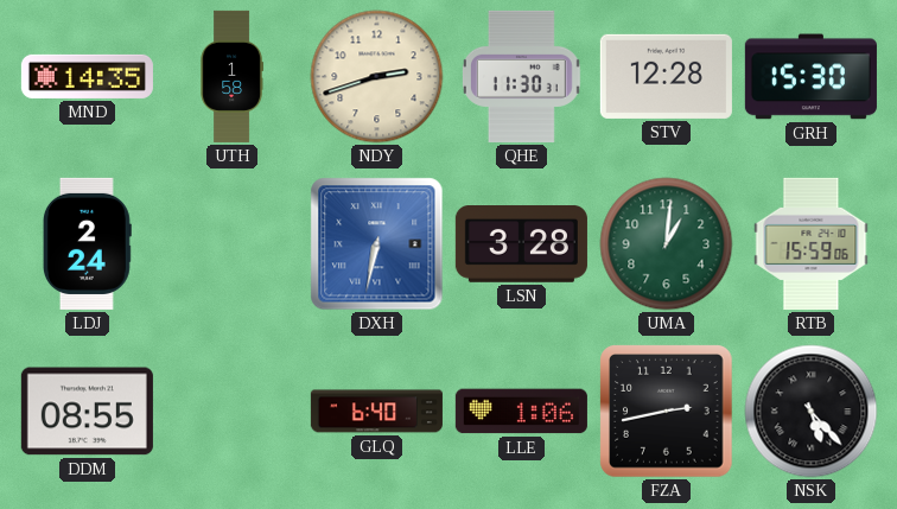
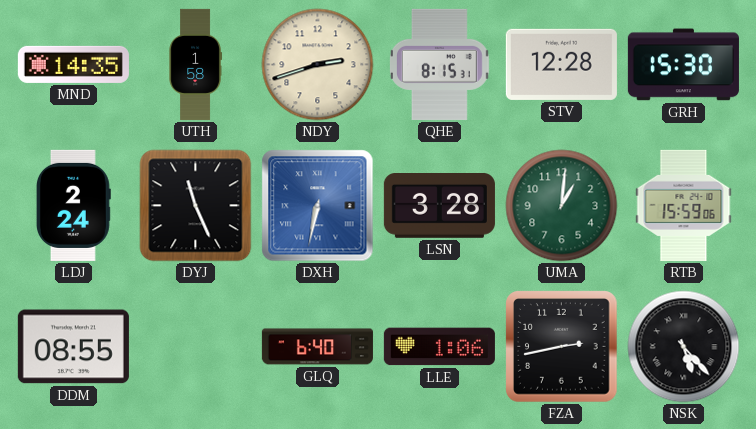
QHE: 11:30 -> 8:15 (439, 64)
DYJ: none -> 11:26 (196, 206)
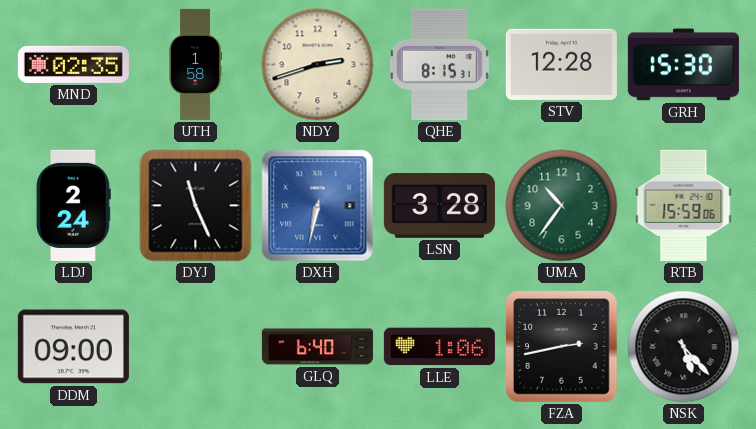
MND: 14:35 -> 02:35 (73, 64)
UMA: 1:01 -> 10:36 (562, 206)
DDM: 08:55 -> 09:00 (73, 347)
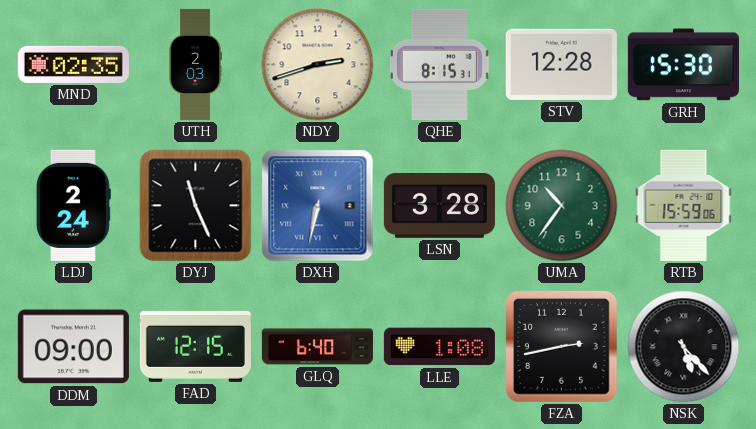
UTH: 1:58 -> 2:03 (195, 64)
FAD: none -> 12:15 (195, 346)
LLE: 1:06 -> 1:08 (439, 347)
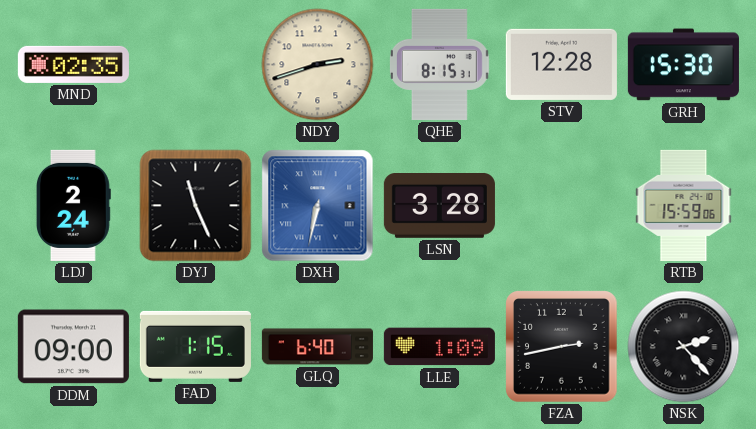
UTH: 2:03 -> none (195, 64)
UMA: 10:36 -> none (562, 206)
FAD: 12:15 -> 1:15 (195, 346)
LLE: 1:08 -> 1:09 (439, 347)
NSK: 5:23 -> 2:23 (684, 347)
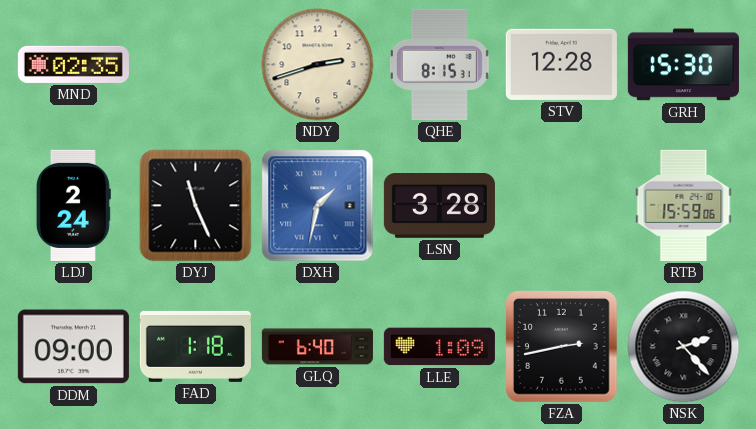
DXH: 6:32 -> 1:32 (318, 206)
FAD: 1:15 -> 1:18 (195, 346)
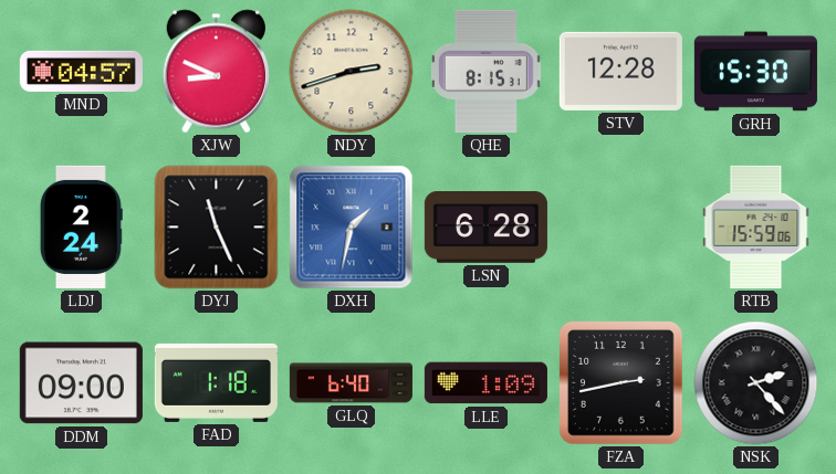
MND: 02:35 -> 04:57 (81, 71)
XJW: none -> 8:49 (216, 72)
LSN: 3:28 -> 6:28 (485, 228)
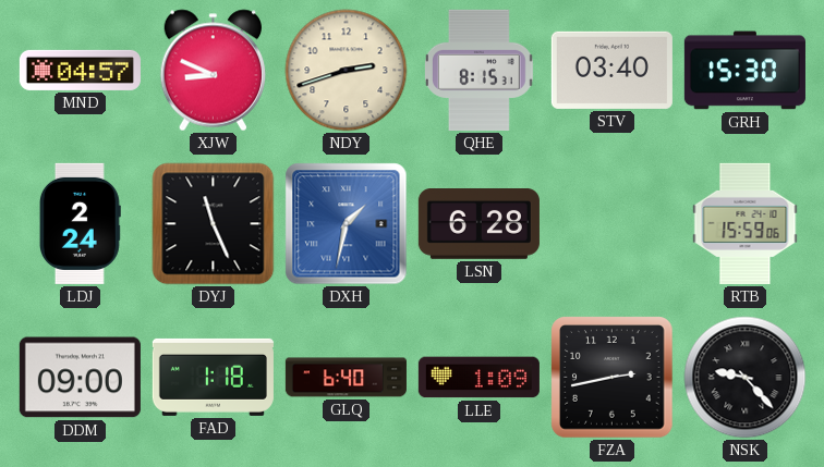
STV: 12:28 -> 03:40 (611, 70)
NSK: 2:23 -> 9:23 (746, 378)
